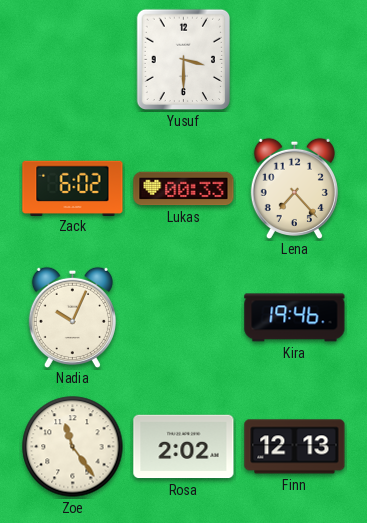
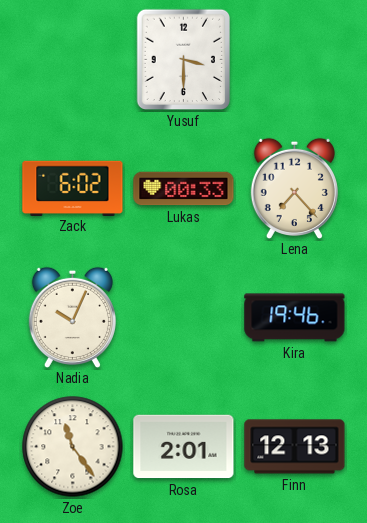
Rosa: 2:02 -> 2:01 (184, 447)
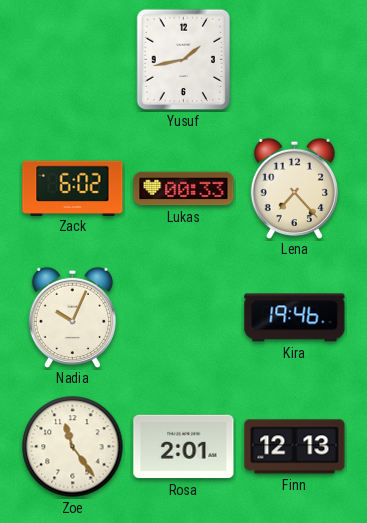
Yusuf: 3:30 -> 1:43 (183, 60)
